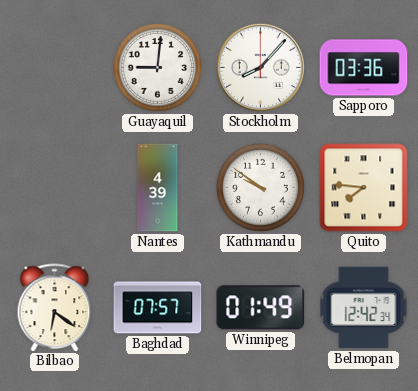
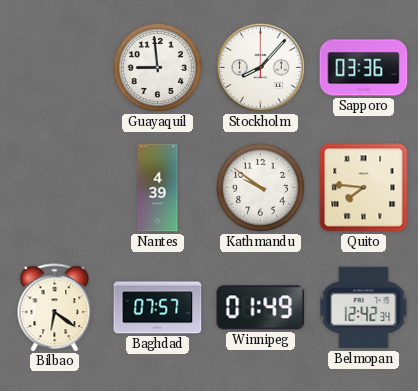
Guayaquil: 9:01 -> 8:59 (157, 67)
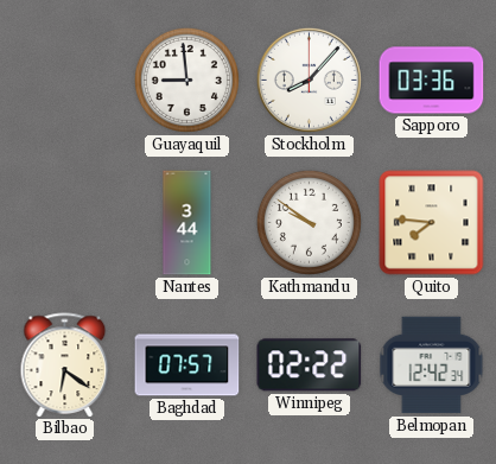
Nantes: 4:39 -> 3:44 (187, 223)
Winnipeg: 01:49 -> 02:22 (310, 366)
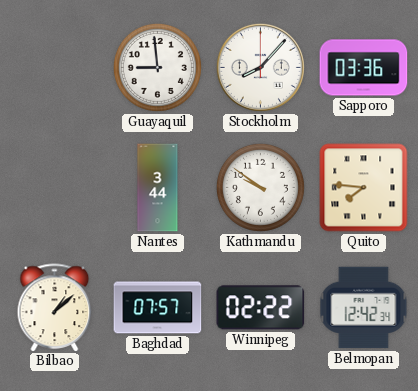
Bilbao: 6:21 -> 1:08 (55, 307)
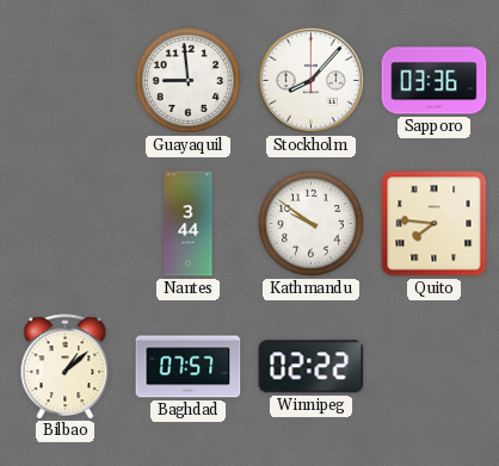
Belmopan: 12:42 -> none (364, 308)
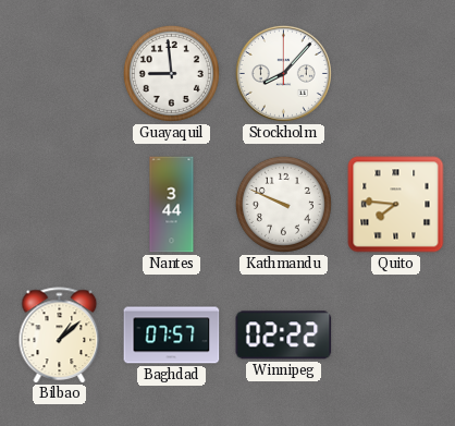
Sapporo: 03:36 -> none (435, 81)
Kathmandu: 9:51 -> 9:49 (283, 204)
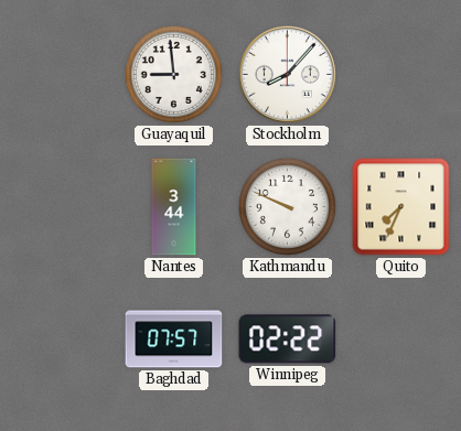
Quito: 7:46 -> 7:34 (401, 207)
Bilbao: 1:08 -> none (60, 334)
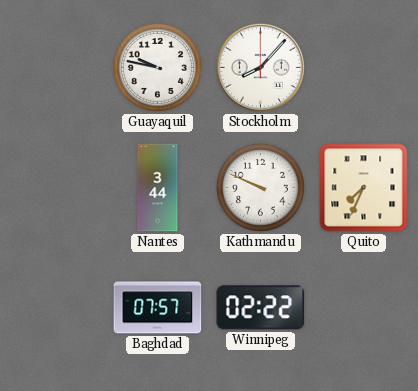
Guayaquil: 8:59 -> 9:47 (157, 67)
